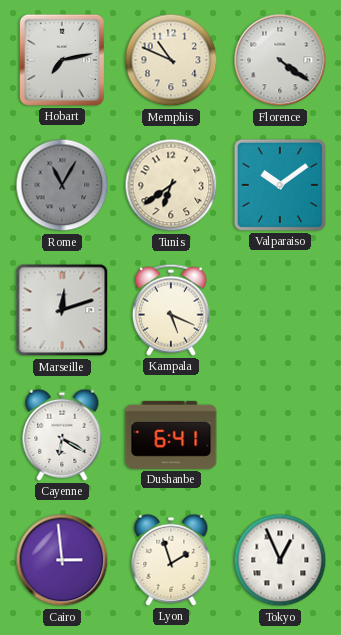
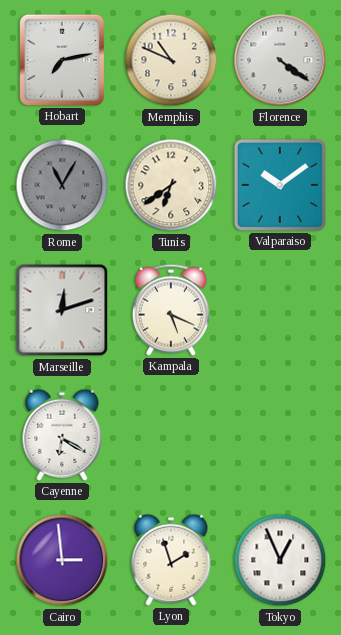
Dushanbe: 6:41 -> none (171, 435)
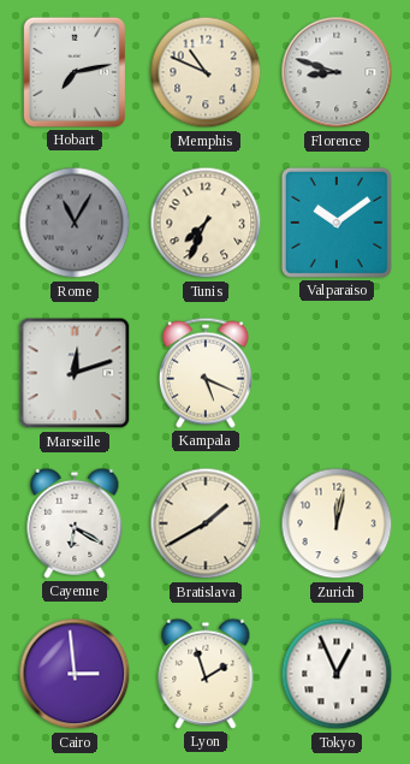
Florence: 4:21 -> 8:48 (337, 72)
Tunis: 6:39 -> 7:34 (206, 223)
Bratislava: none -> 1:40 (206, 523)
Zurich: none -> 12:02 (337, 523)
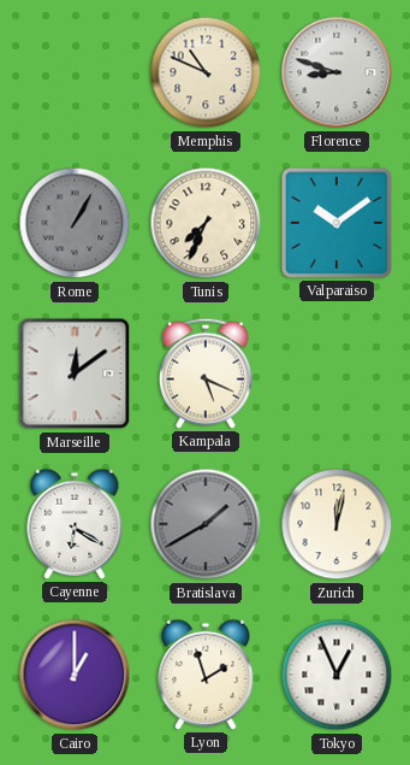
Hobart: 7:13 -> none (75, 72)
Rome: 11:05 -> 1:05 (75, 223)
Marseille: 12:12 -> 12:09 (75, 373)
Bratislava dial: cream -> grey (206, 524)
Cairo: 2:59 -> 1:00 (75, 675)
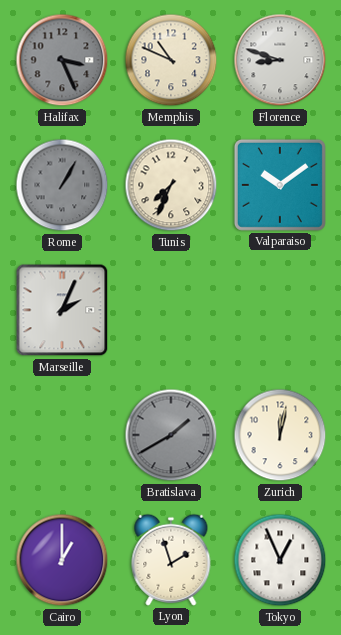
Halifax: none -> 3:26 (62, 60)
Marseille: 12:09 -> 2:04 (62, 310)
Kampala: 5:19 -> none (206, 373)
Cayenne: 6:20 -> none (75, 524)
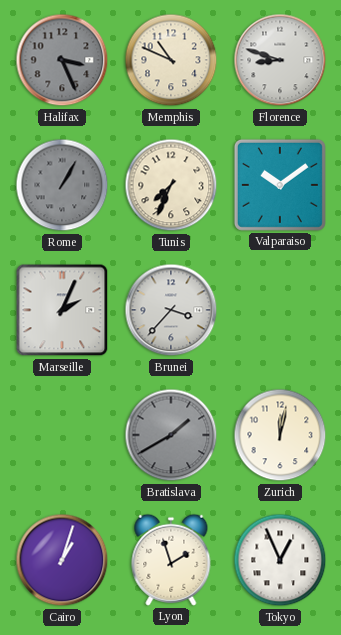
Brunei: none -> 3:37 (171, 310)
Cairo: 1:00 -> 1:03 (62, 560)
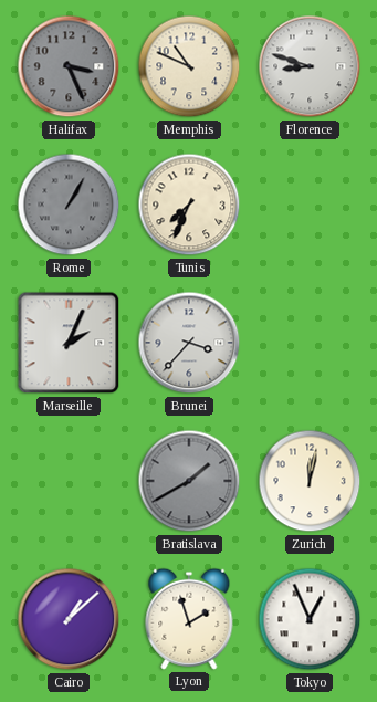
Valparaiso: 10:09 -> none (280, 185)
Cairo: 1:03 -> 1:08 (69, 619)
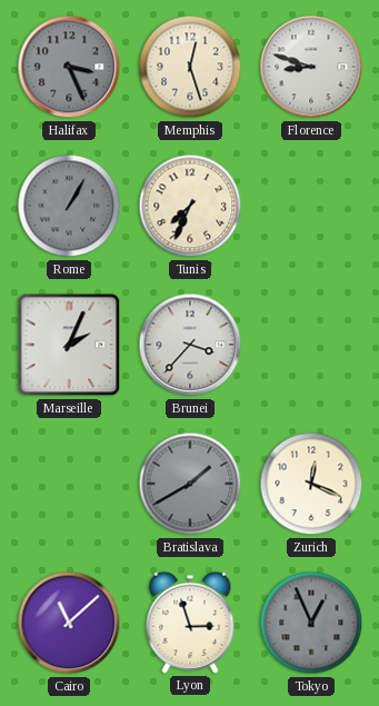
Memphis: 10:49 -> 12:27 (190, 67)
Zurich: 12:02 -> 12:19 (311, 484)
Cairo: 1:08 -> 11:08 (69, 623)
Lyon: 1:57 -> 2:57 (190, 623)
Tokyo dial: white -> grey (311, 623)
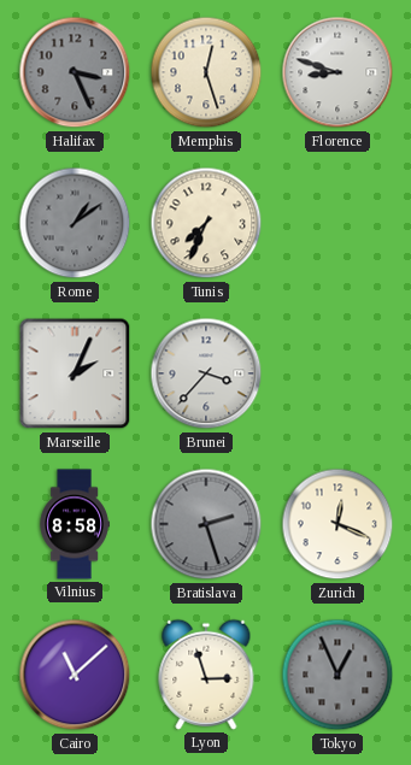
Rome: 1:05 -> 1:09 (75, 223)
Vilnius: none -> 8:58 (75, 524)
Bratislava: 1:40 -> 2:27 (206, 524)
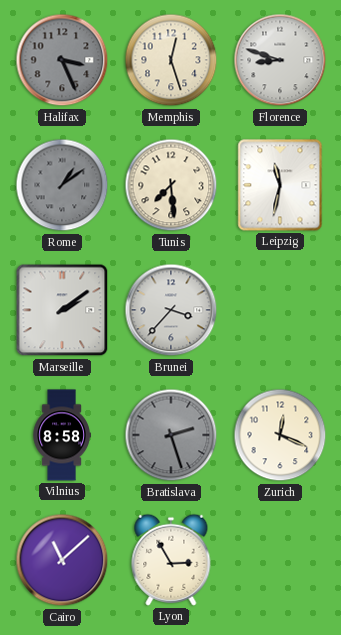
Tunis: 7:34 -> 7:29 (171, 185)
Leipzig: none -> 11:32 (280, 185)
Marseille: 2:04 -> 2:09 (62, 310)
Lyon: 2:57 -> 2:55 (171, 560)
Tokyo: 12:56 -> none (337, 675)
